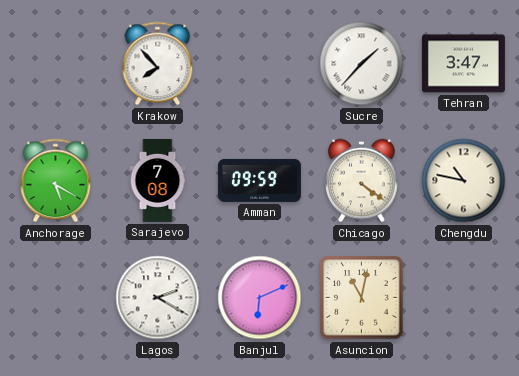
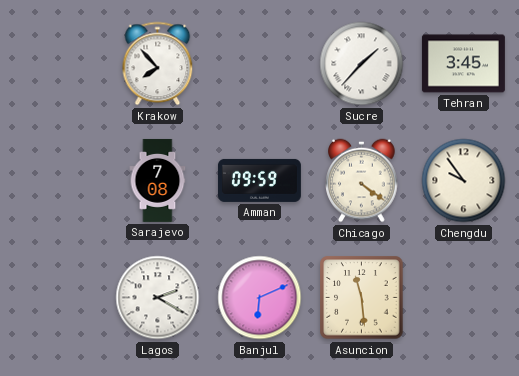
Tehran: 3:47 -> 3:45 (463, 64)
Anchorage: 5:20 -> none (56, 181)
Chengdu: 10:47 -> 9:54 (464, 181)
Asuncion: 11:02 -> 11:29 (362, 298)
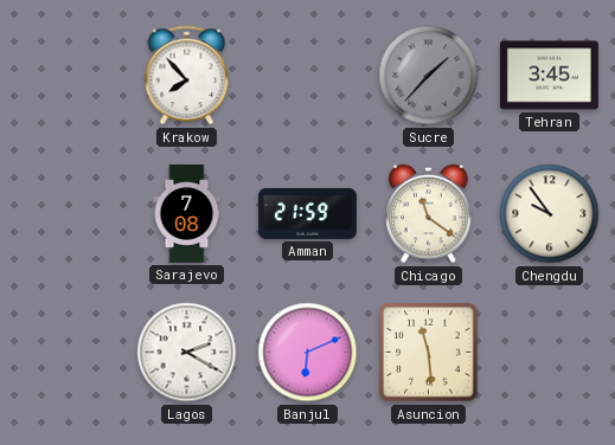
Sucre dial: white -> grey (429, 76)
Amman: 09:59 -> 21:59 (307, 213)
Chicago: 4:21 -> 11:21 (429, 214)
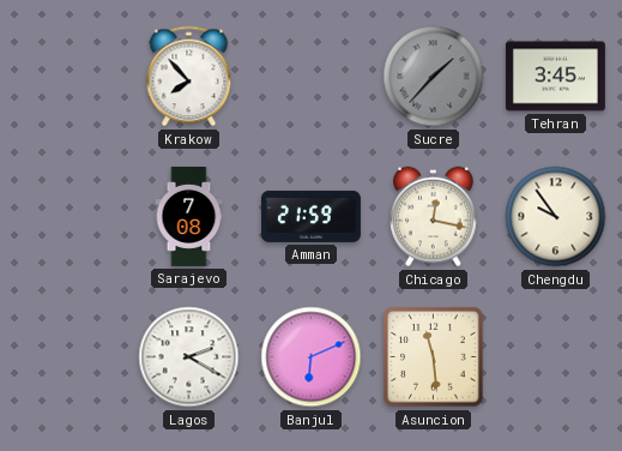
Chicago: 11:21 -> 12:17 (434, 217)
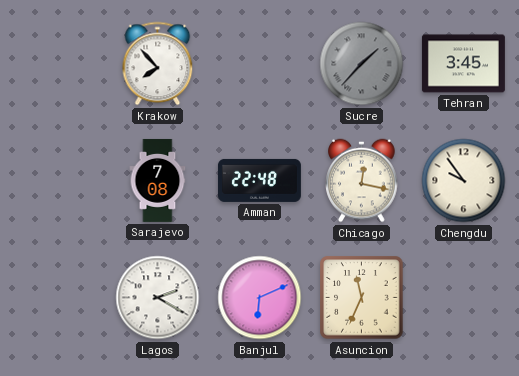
Amman: 21:59 -> 22:48 (259, 180)
Asuncion: 11:29 -> 11:34 (362, 298)
